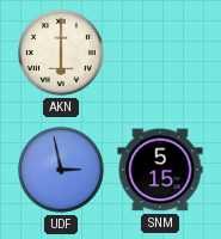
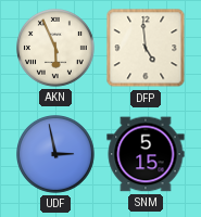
AKN: 6:00 -> 5:56 (56, 49)
DFP: none -> 4:59 (146, 48)
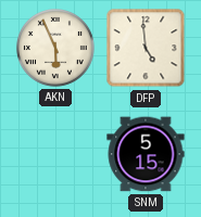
UDF: 2:58 -> none (56, 155)
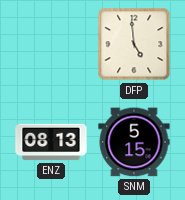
AKN: 5:56 -> none (56, 49)
ENZ: none -> 08:13 (51, 142)
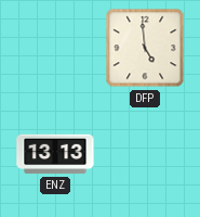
ENZ: 08:13 -> 13:13 (55, 154)
SNM: 5:15 -> none (134, 142)
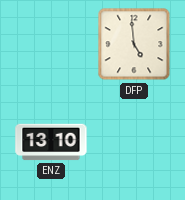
ENZ: 13:13 -> 13:10 (51, 142)
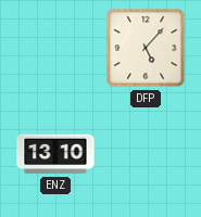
DFP: 4:59 -> 5:07 (146, 48)
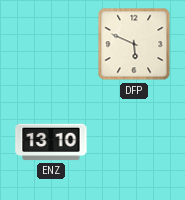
DFP: 5:07 -> 5:49 (134, 44)
